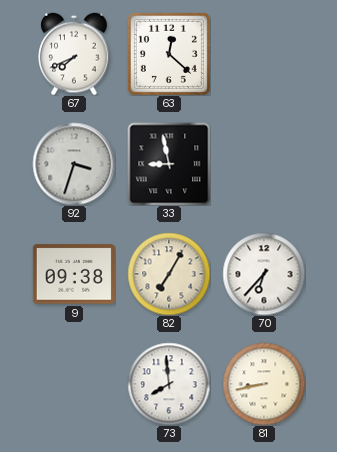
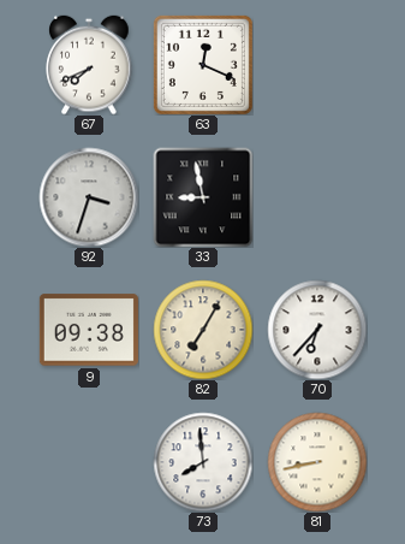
63: 12:22 -> 12:19 (203, 65)
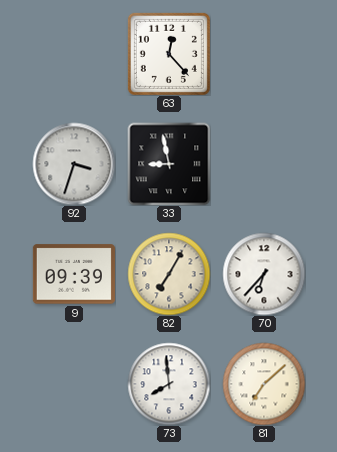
67: 7:41 -> none (89, 65)
63: 12:19 -> 12:23 (169, 54)
9: 09:38 -> 09:39 (74, 274)
81: 8:43 -> 7:08 (264, 384)
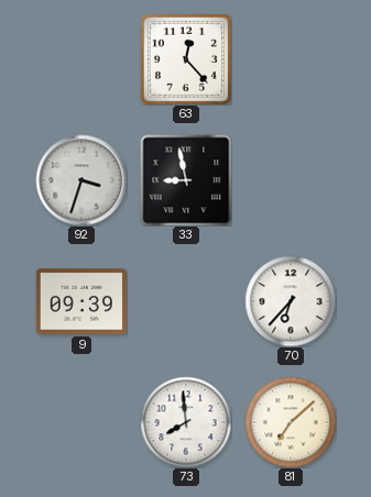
82: 7:05 -> none (169, 274)
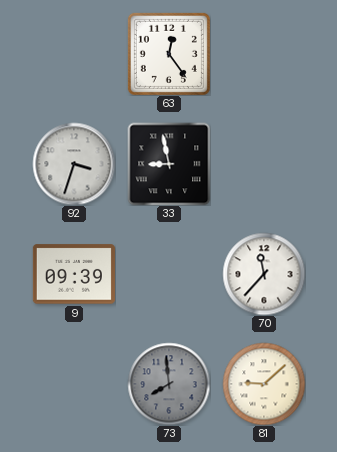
63: 12:23 -> 12:24 (169, 54)
70: 6:37 -> 11:37 (264, 274)
73 dial: white -> grey (169, 384)
81: 7:08 -> 9:08 (264, 384)
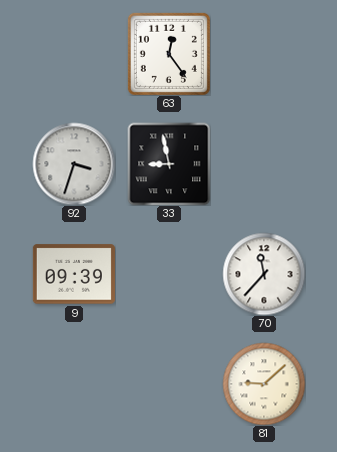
73: 7:59 -> none (169, 384)
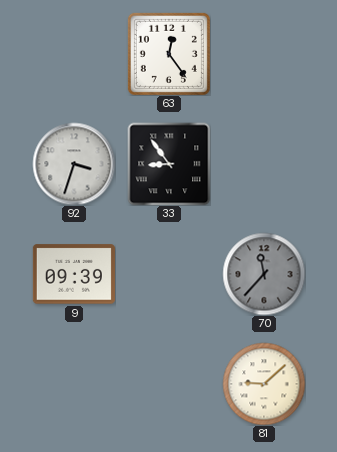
33: 8:58 -> 8:54 (169, 164)
70 dial: white -> grey (264, 274)
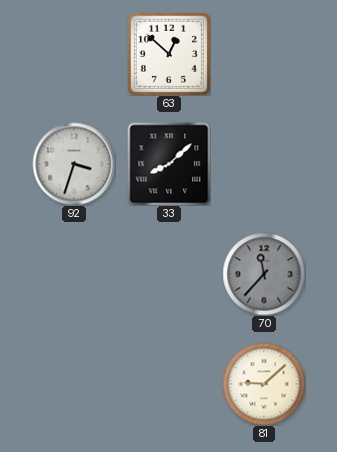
63: 12:24 -> 12:52 (169, 54)
33: 8:54 -> 8:08 (169, 164)
9: 09:39 -> none (74, 274)
